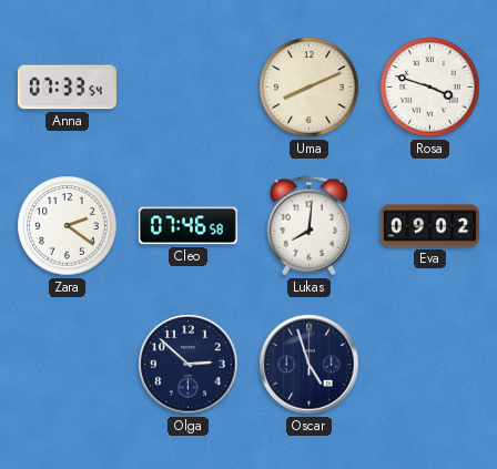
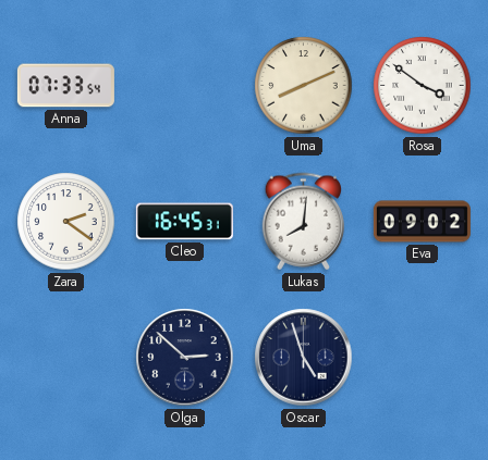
Rosa: 3:48 -> 3:51 (423, 86)
Cleo: 07:46 -> 16:45 (184, 222)
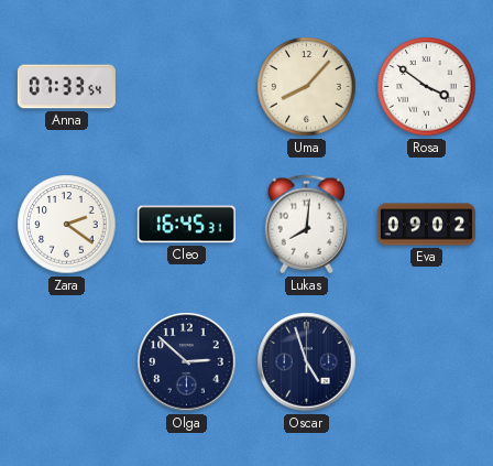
Uma: 8:11 -> 8:07 (307, 87)
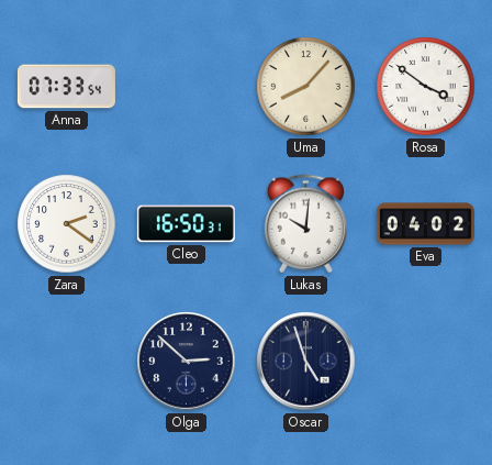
Cleo: 16:45 -> 16:50 (186, 224)
Lukas: 8:01 -> 10:01 (305, 224)
Eva: 09:02 -> 04:02 (425, 224)
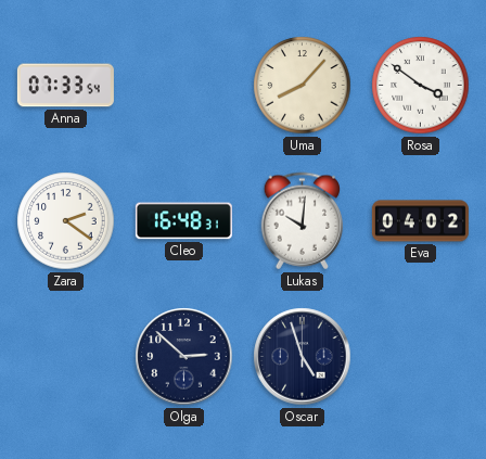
Cleo: 16:50 -> 16:48 (183, 221)
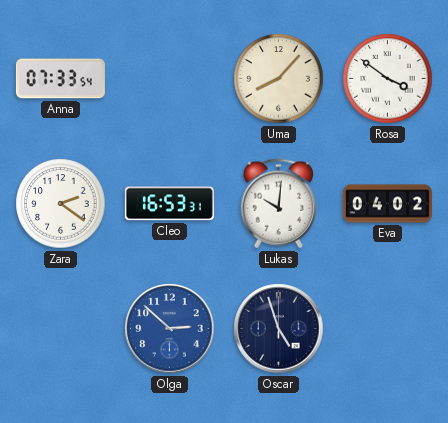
Cleo: 16:48 -> 16:53 (169, 204)
Olga dial: navy -> blue (170, 329)
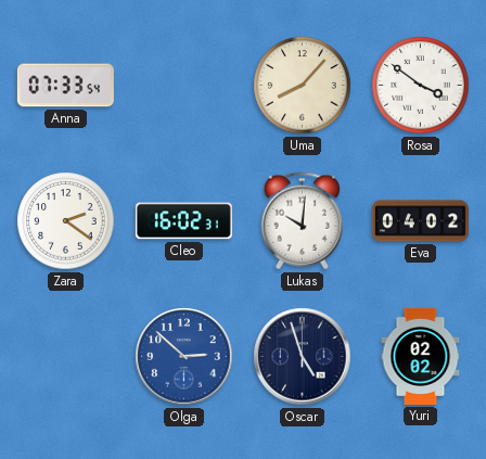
Cleo: 16:53 -> 16:02 (183, 221)
Yuri: none -> 02:02 (421, 356)
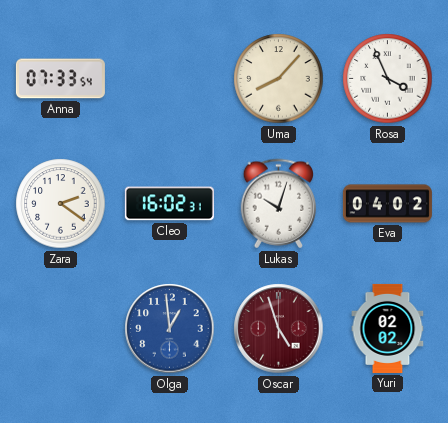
Rosa: 3:51 -> 3:56 (388, 79)
Lukas: 10:01 -> 10:03 (278, 204)
Olga: 2:52 -> 12:59 (170, 329)
Oscar dial: navy -> burgundy (279, 329)
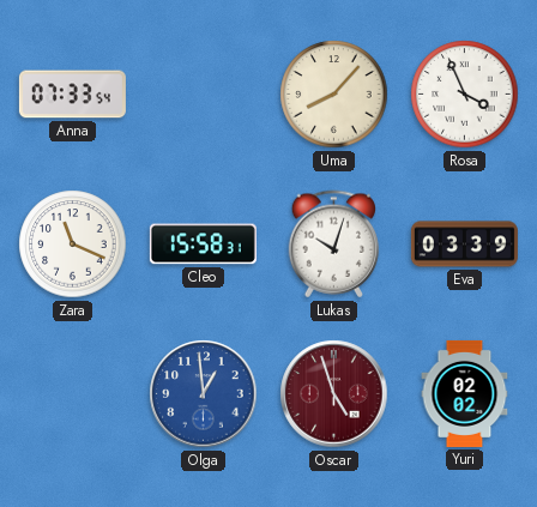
Zara: 2:21 -> 11:19 (73, 245)
Cleo: 16:02 -> 15:58 (203, 245)
Eva: 04:02 -> 03:39 (464, 245)
